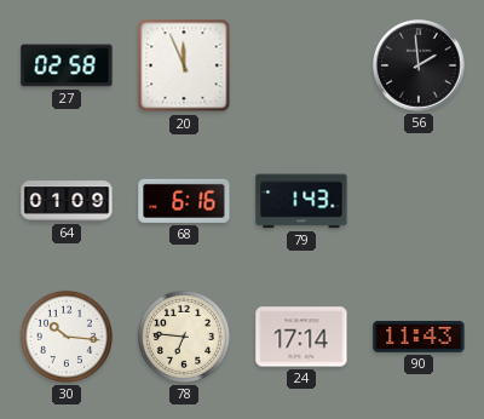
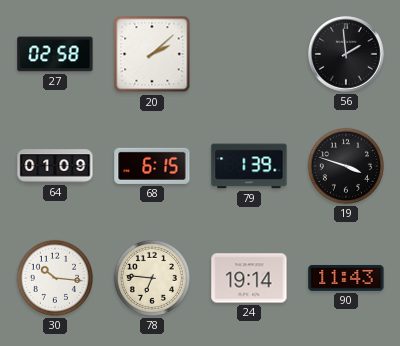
20: 11:56 -> 2:08 (152, 54)
68: 6:16 -> 6:15 (152, 166)
79: 1:43 -> 1:39 (249, 166)
19: none -> 3:48 (346, 166)
24: 17:14 -> 19:14 (249, 278)
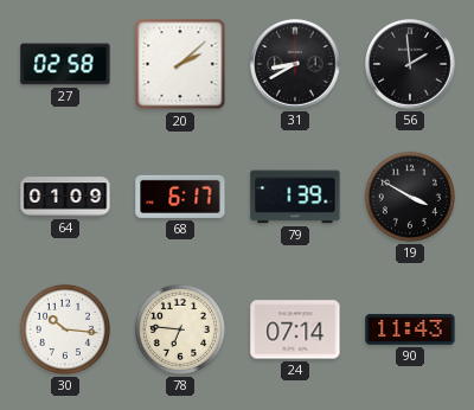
31: none -> 8:40 (295, 64)
68: 6:15 -> 6:17 (180, 197)
19: 3:48 -> 3:50 (410, 197)
24: 19:14 -> 07:14 (295, 329)
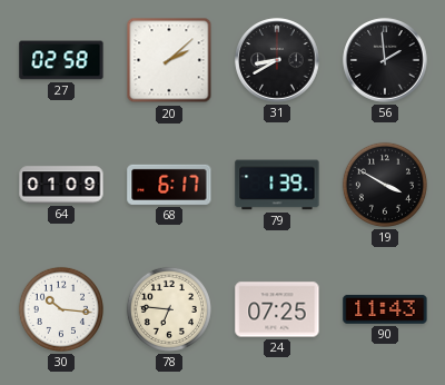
24: 07:14 -> 07:25 (277, 309)
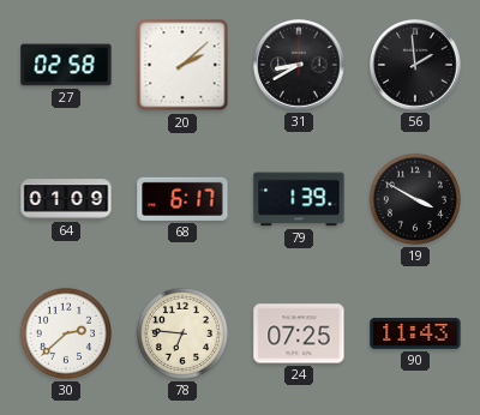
30: 10:16 -> 2:38 (66, 333)
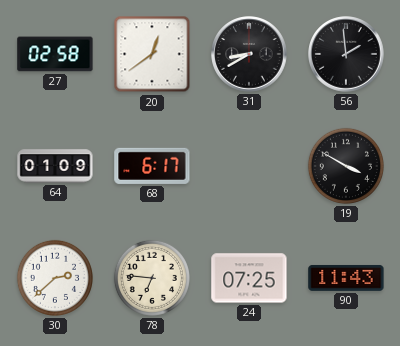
20: 2:08 -> 12:39 (152, 54)
79: 1:39 -> none (299, 199)
